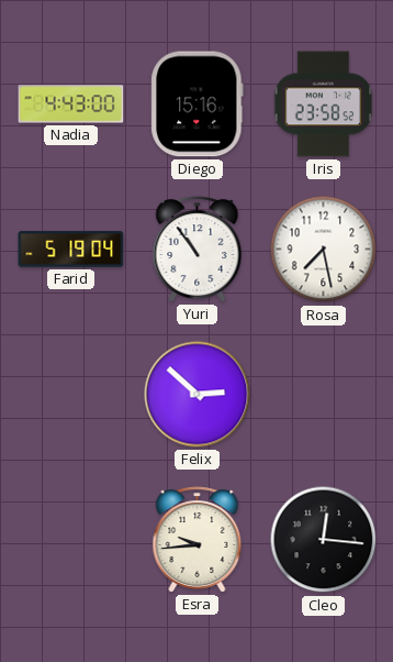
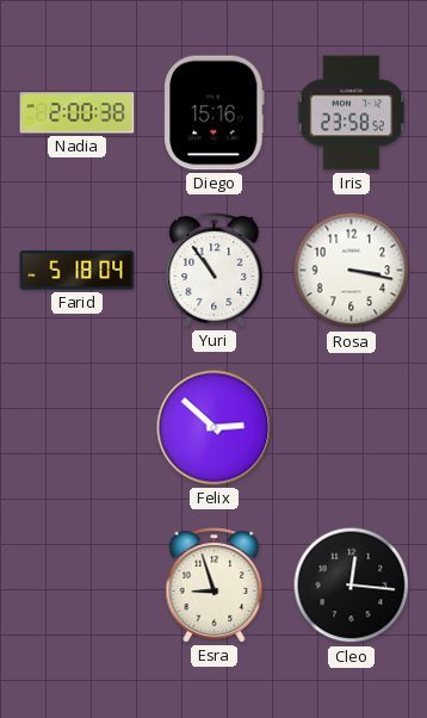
Nadia: 4:43 -> 2:00 (78, 113)
Farid: 5:19 -> 5:18 (78, 271)
Rosa: 7:28 -> 3:17 (352, 271)
Esra: 9:44 -> 8:57 (215, 586)
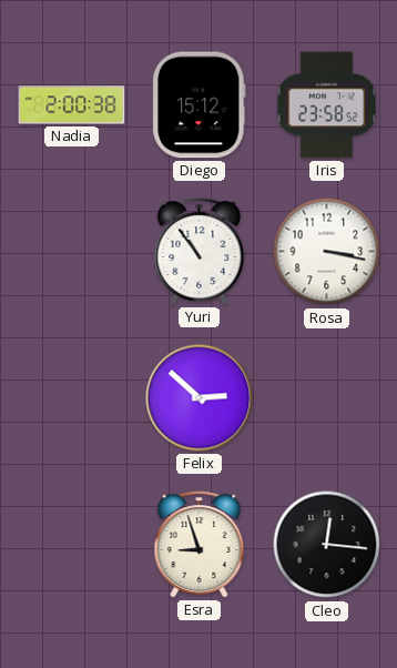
Diego: 15:16 -> 15:12 (200, 105)
Farid: 5:18 -> none (78, 271)
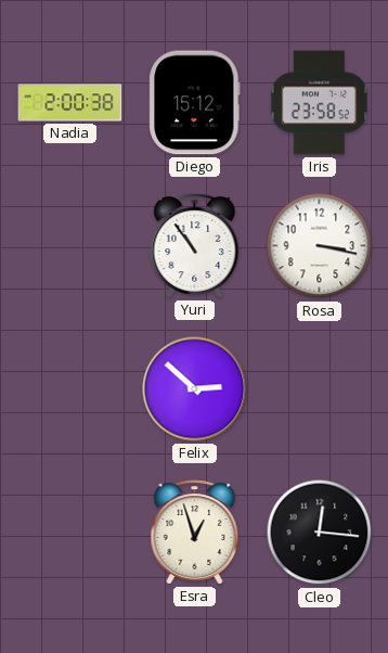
Esra: 8:57 -> 12:57 (195, 533)
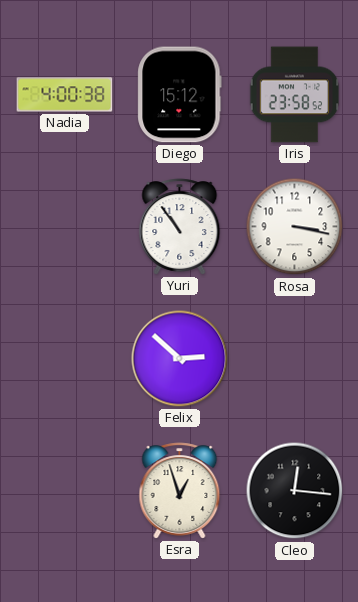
Nadia: 2:00 -> 4:00 (65, 95)
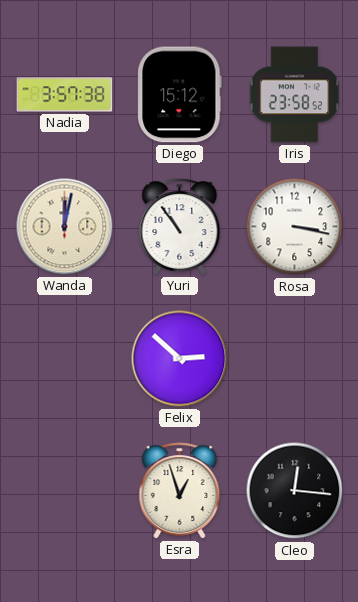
Nadia: 4:00 -> 3:57 (65, 95)
Wanda: none -> 12:02 (65, 227)
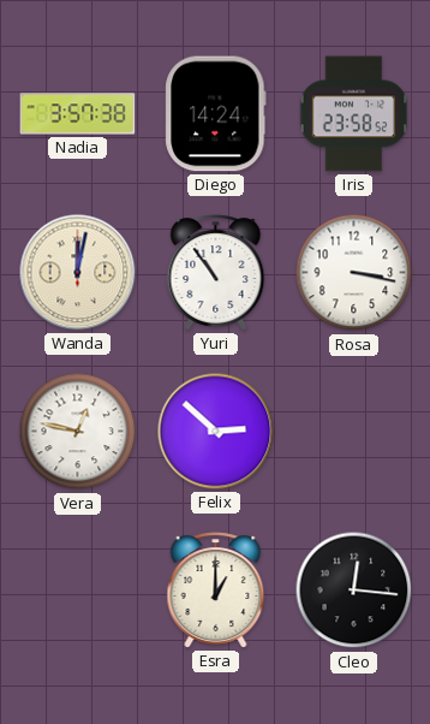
Diego: 15:12 -> 14:24 (216, 114)
Vera: none -> 12:47 (78, 432)
Esra: 12:57 -> 1:00 (216, 591)
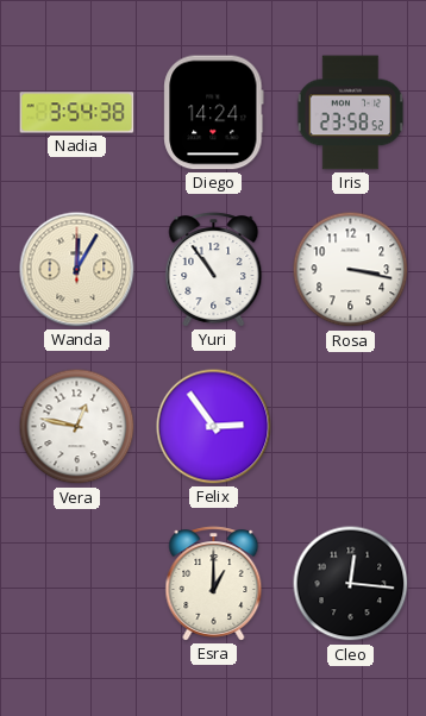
Nadia: 3:57 -> 3:54 (77, 113)
Wanda: 12:02 -> 12:05 (77, 270)
Felix: 2:52 -> 2:54 (214, 427)
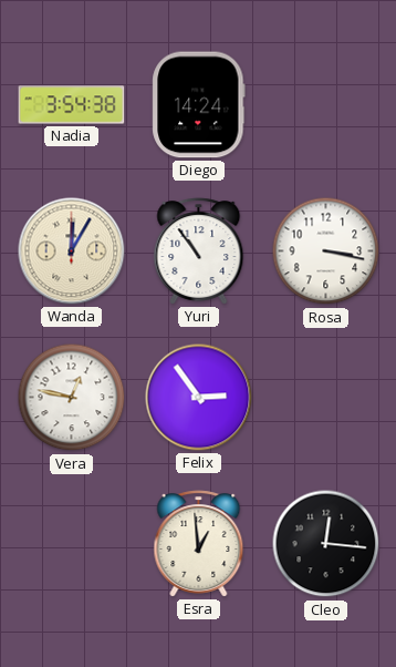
Iris: 23:58 -> none (351, 113)
Esra: 1:00 -> 12:59 (199, 544)
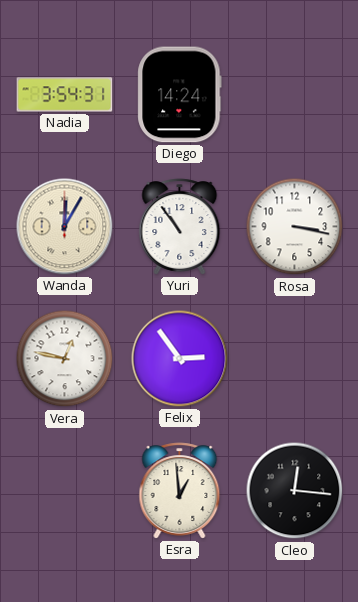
Nadia: 3:54:38 -> 3:54:31 (65, 95)
